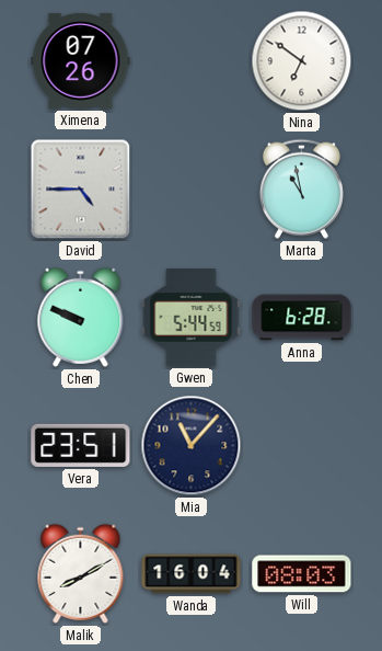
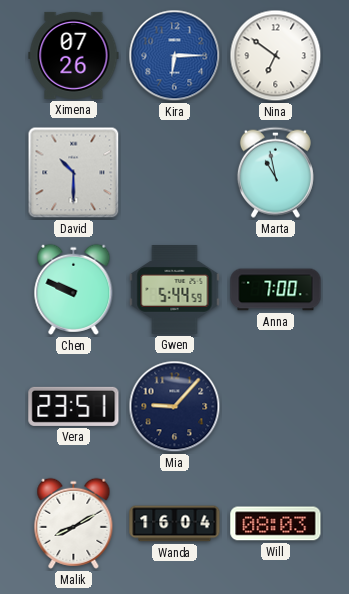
Kira: none -> 6:15 (175, 56)
David: 4:45 -> 10:30 (74, 173)
Anna: 6:28 -> 7:00 (276, 290)
Mia: 11:07 -> 9:07 (175, 407)
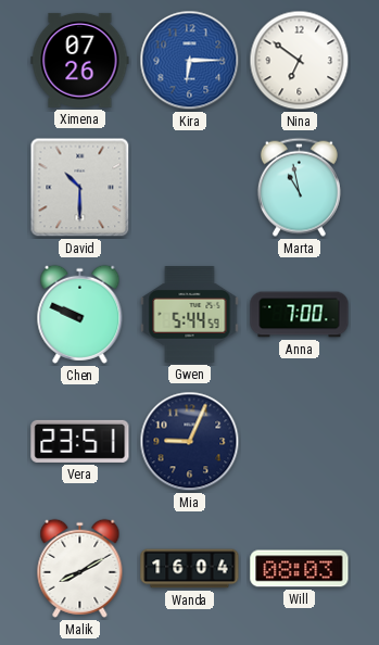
Mia: 9:07 -> 9:04 (190, 442)
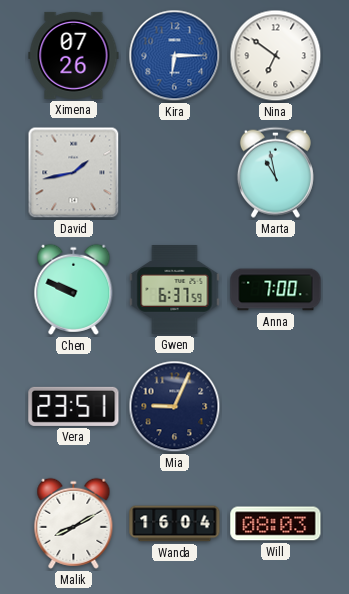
David: 10:30 -> 1:43 (74, 173)
Gwen: 5:44 -> 6:37 (175, 290)
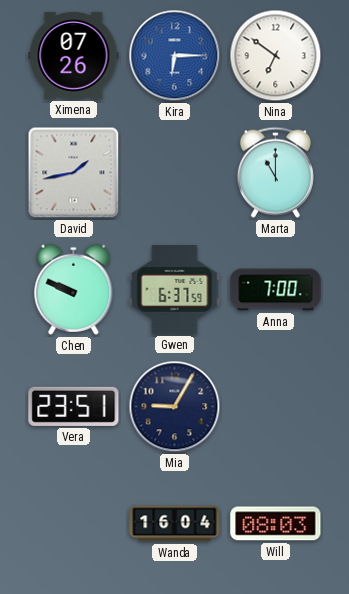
Marta: 10:58 -> 11:00 (275, 172)
Mia: 9:04 -> 9:05 (175, 407)
Malik: 8:10 -> none (74, 523)
